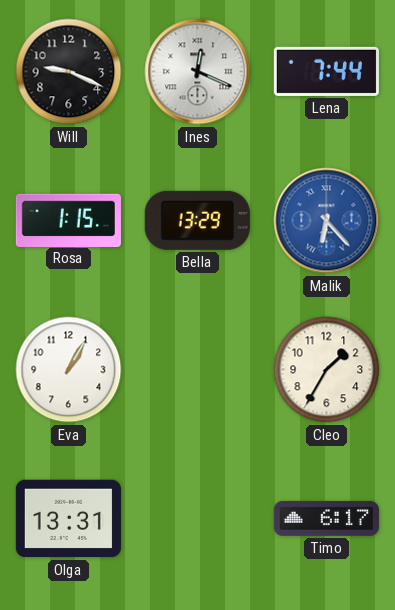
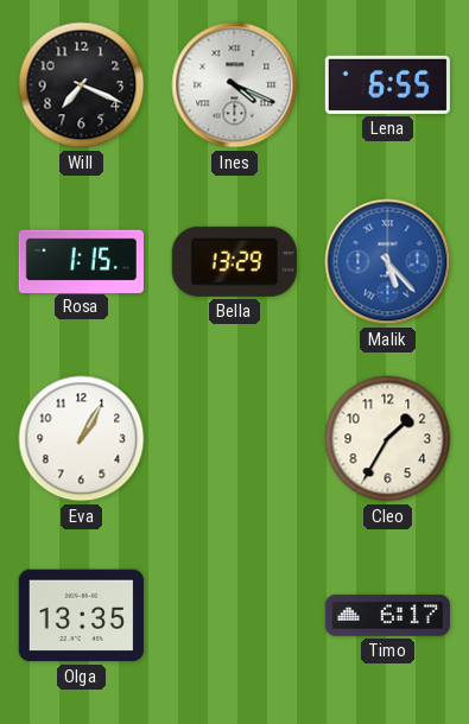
Will: 9:19 -> 7:19 (82, 85)
Ines: 12:19 -> 4:19 (235, 85)
Lena: 7:44 -> 6:55 (387, 84)
Malik: 6:23 -> 5:23 (388, 262)
Olga: 13:31 -> 13:35 (81, 616)
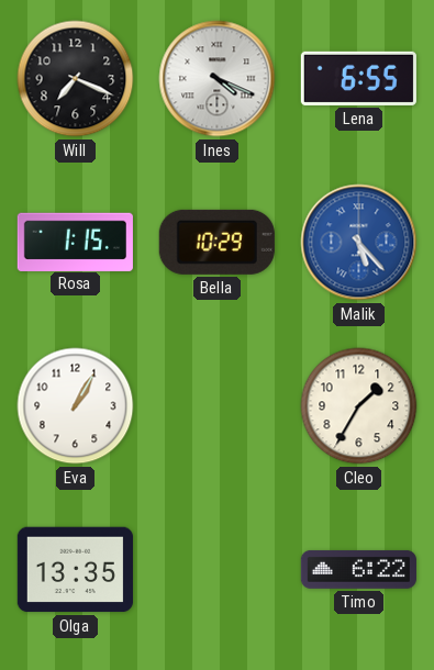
Bella: 13:29 -> 10:29 (216, 242)
Timo: 6:17 -> 6:22 (358, 569)
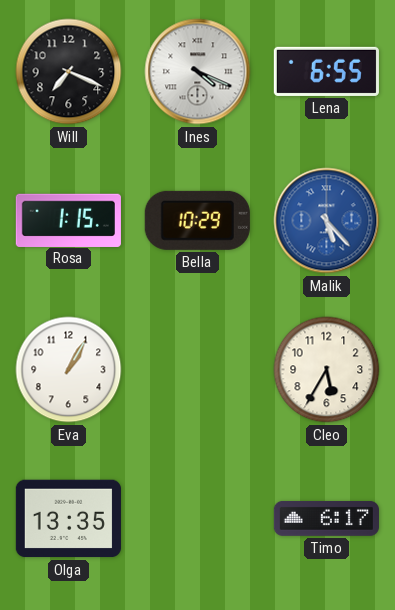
Cleo: 1:35 -> 5:35 (327, 370)
Timo: 6:22 -> 6:17 (326, 518)
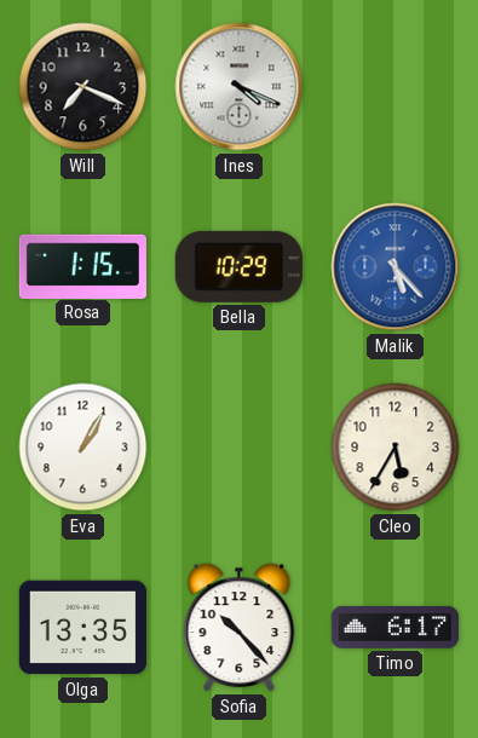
Lena: 6:55 -> none (326, 71)
Sofia: none -> 10:23 (240, 628)
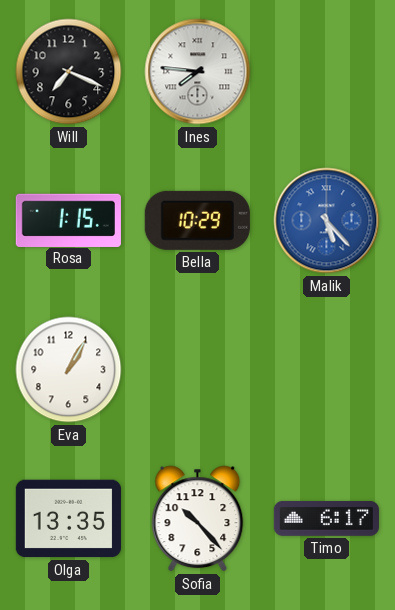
Ines: 4:19 -> 7:46 (198, 72)
Cleo: 5:35 -> none (396, 448)
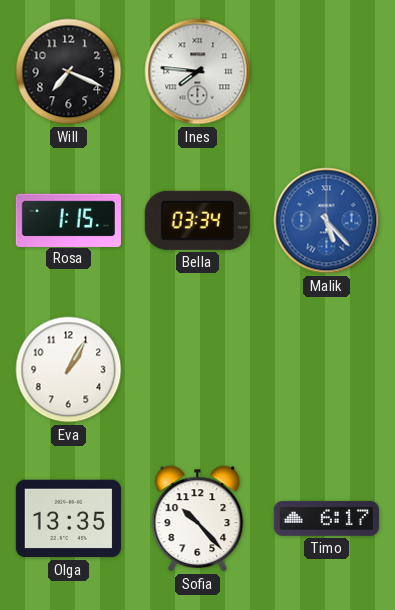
Bella: 10:29 -> 03:34 (197, 220)
